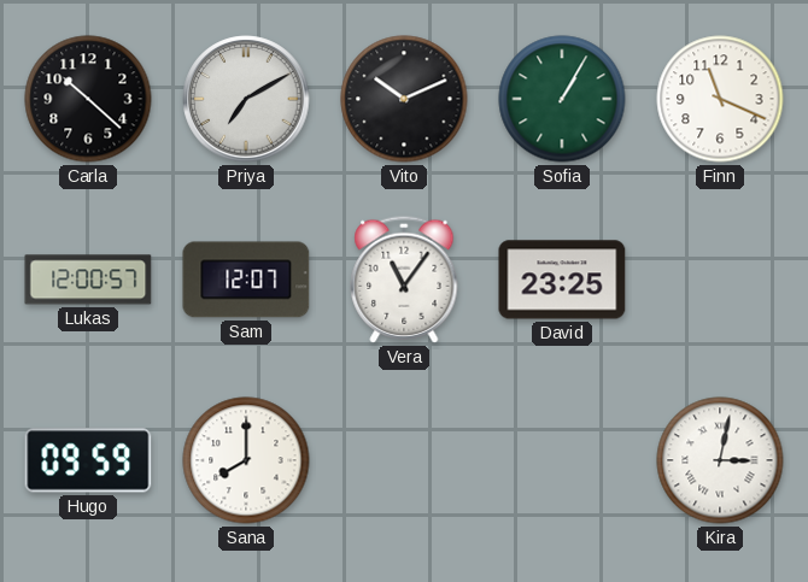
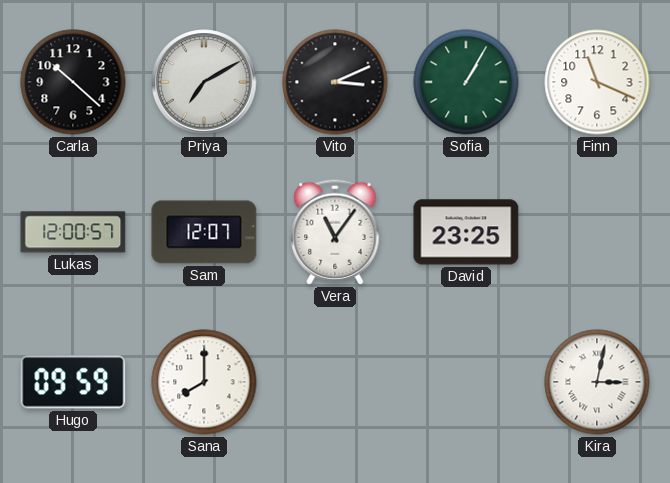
Vito: 10:11 -> 3:11 (335, 82)
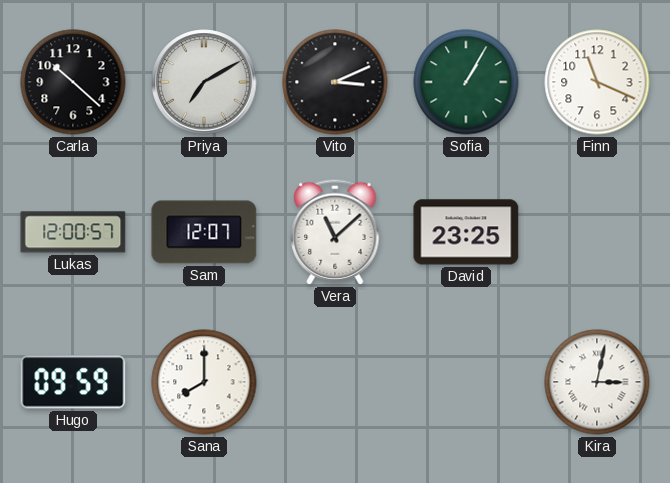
Vera: 11:06 -> 11:08 (335, 232)
